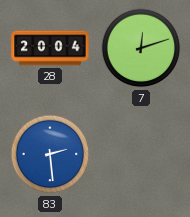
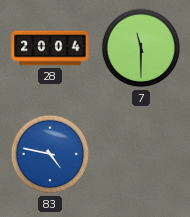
7: 12:12 -> 11:30 (141, 48)
83: 2:29 -> 4:47 (50, 154)
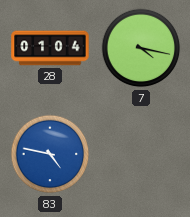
28: 20:04 -> 01:04 (50, 48)
7: 11:30 -> 4:17 (141, 48)
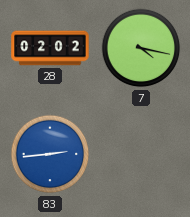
28: 01:04 -> 02:02 (50, 48)
83: 4:47 -> 2:44 (50, 154)
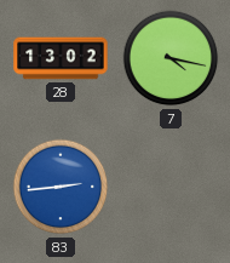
28: 02:02 -> 13:02 (61, 58)
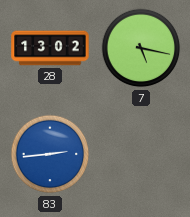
7: 4:17 -> 5:17 (141, 48)
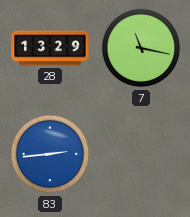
28: 13:02 -> 13:29 (50, 48)
7: 5:17 -> 11:17 (141, 48)
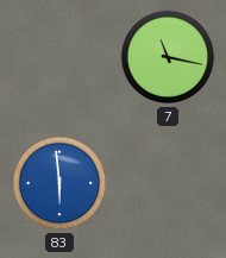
28: 13:29 -> none (50, 48)
83: 2:44 -> 5:59 (59, 183)
